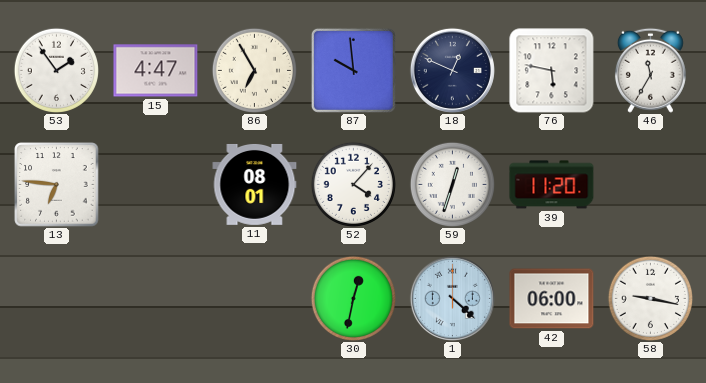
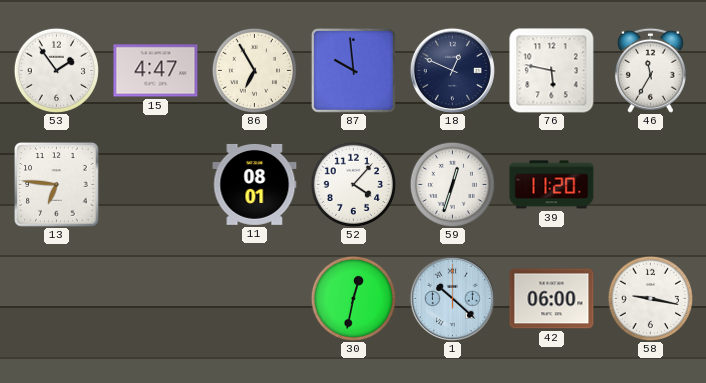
1: 4:22 -> 10:22 (452, 298)
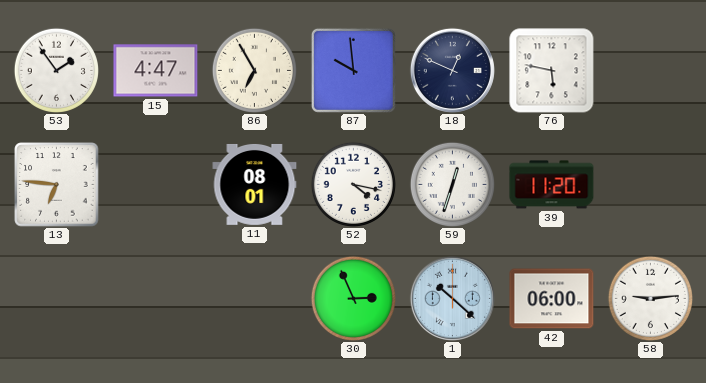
46: 11:35 -> none (650, 70)
52: 4:07 -> 4:17 (353, 184)
30: 12:32 -> 2:56 (353, 298)
58: 9:17 -> 9:14 (650, 298)
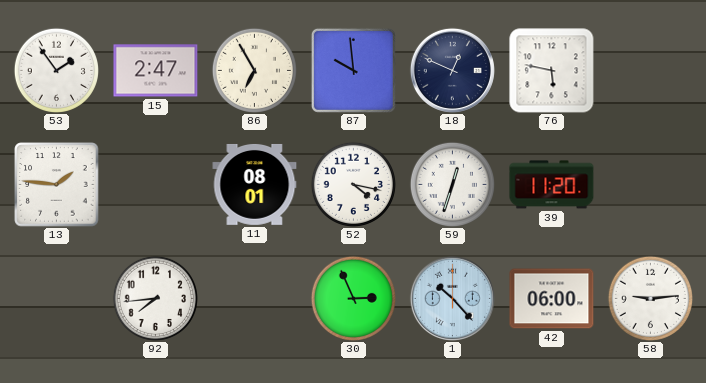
15: 4:47 -> 2:47 (156, 71)
13: 6:46 -> 1:46 (57, 185)
92: none -> 7:44 (155, 298)
1: 10:22 -> 10:23 (452, 298)
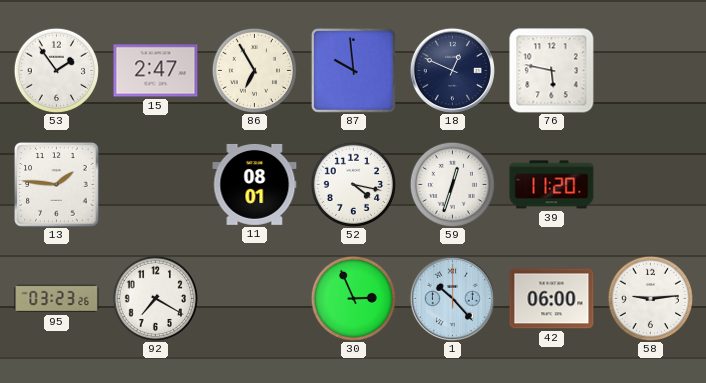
95: none -> 03:23 (57, 299)
92: 7:44 -> 7:20 (155, 298)
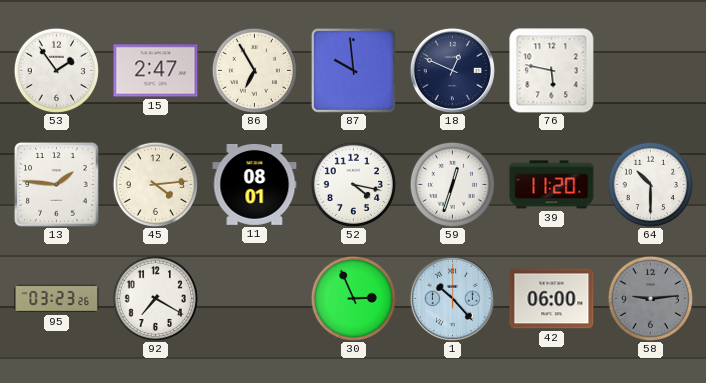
45: none -> 4:14 (155, 184)
64: none -> 10:30 (650, 184)
58 dial: white -> grey (650, 298)
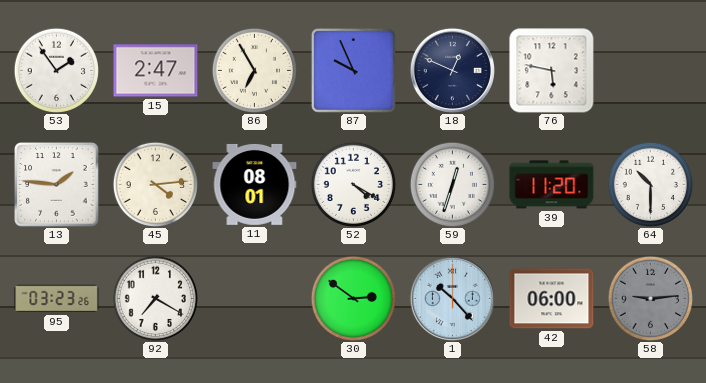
87: 9:59 -> 9:56 (353, 70)
52: 4:17 -> 4:20 (353, 184)
30: 2:56 -> 2:51 (353, 298)
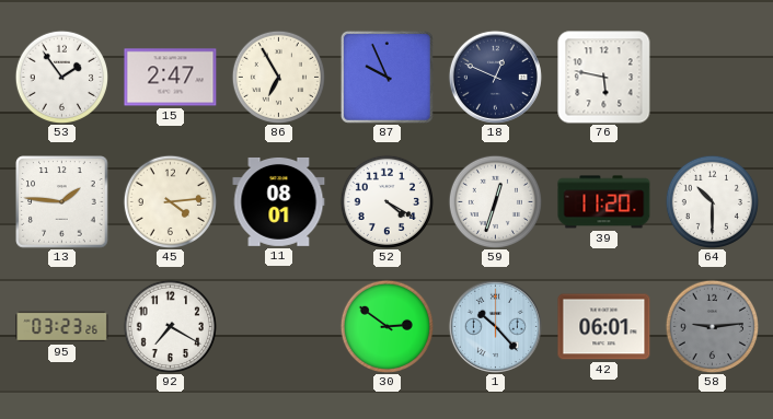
42: 06:00 -> 06:01 (604, 327)
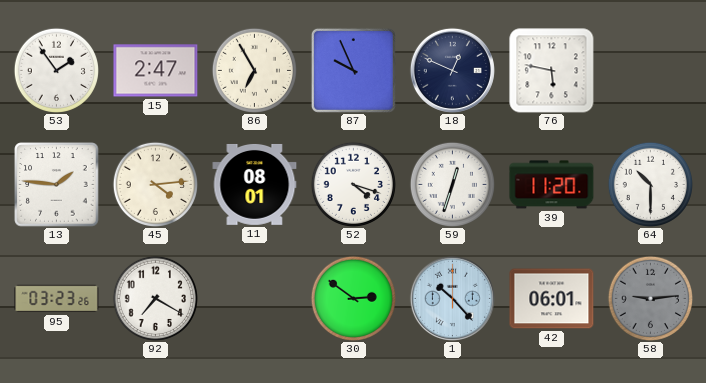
52: 4:20 -> 4:18 (353, 184)
